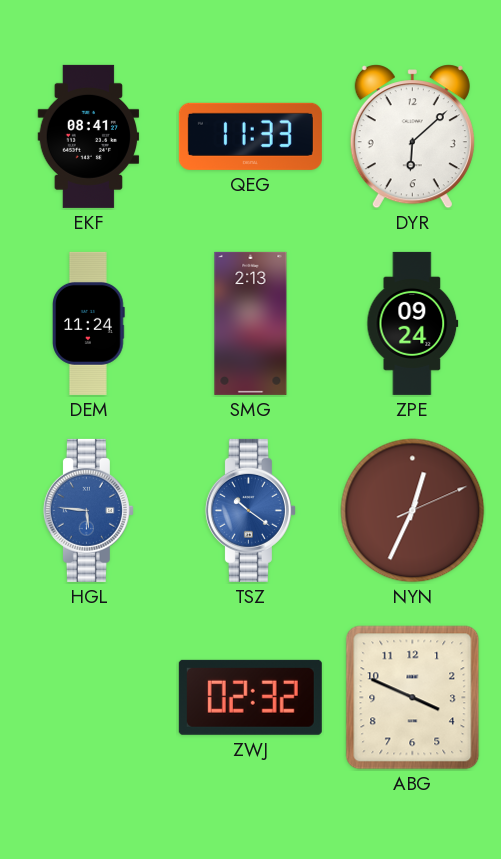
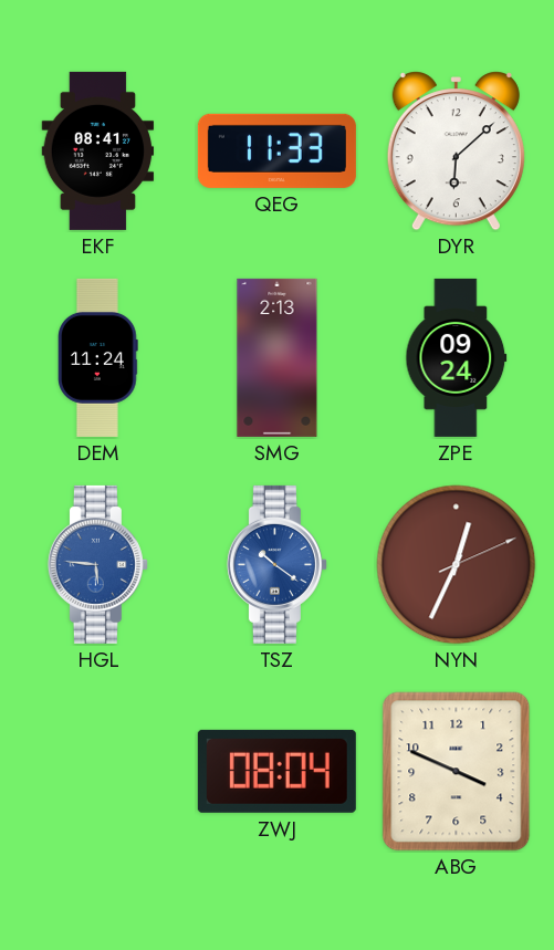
ZWJ: 02:32 -> 08:04 (276, 771)
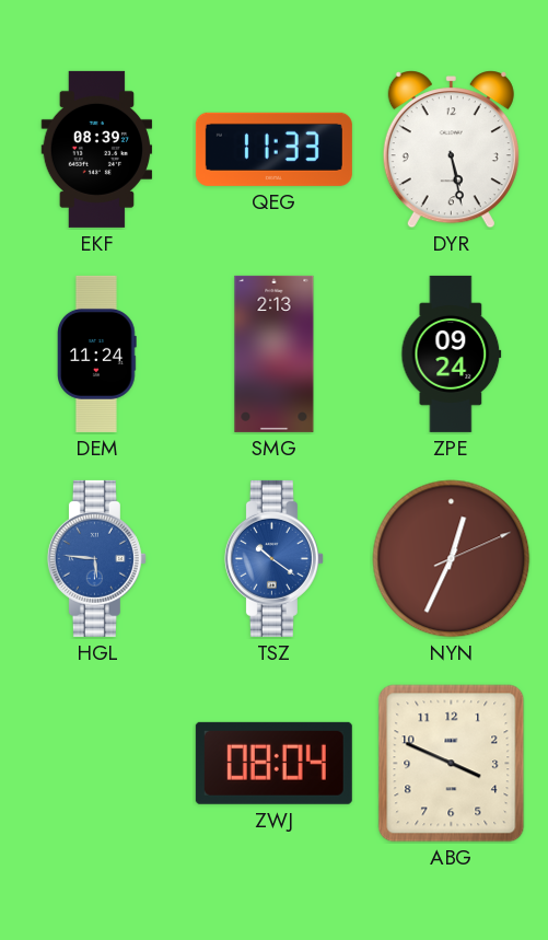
EKF: 08:41 -> 08:39 (97, 149)
DYR: 6:08 -> 5:28 (451, 150)
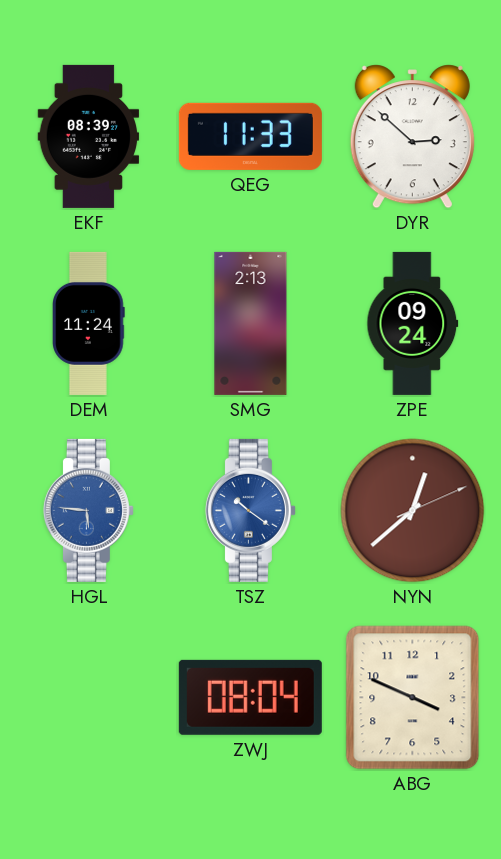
DYR: 5:28 -> 2:52 (412, 137)
NYN: 12:34 -> 12:38 (413, 511)
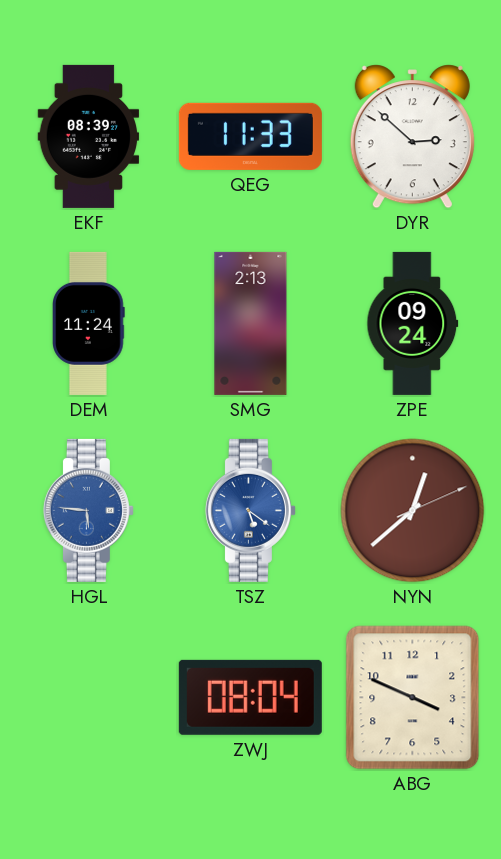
TSZ: 10:21 -> 5:21 (250, 510)
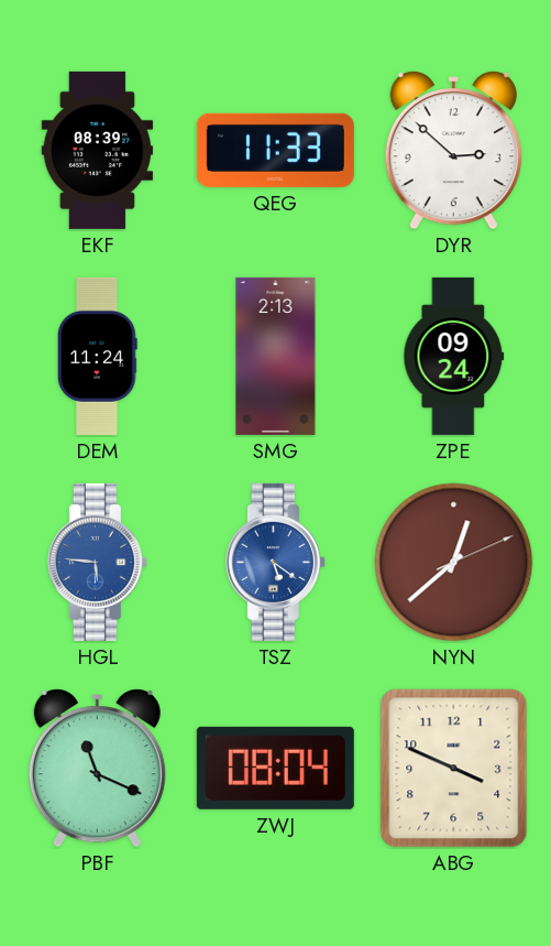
PBF: none -> 11:19 (97, 769)
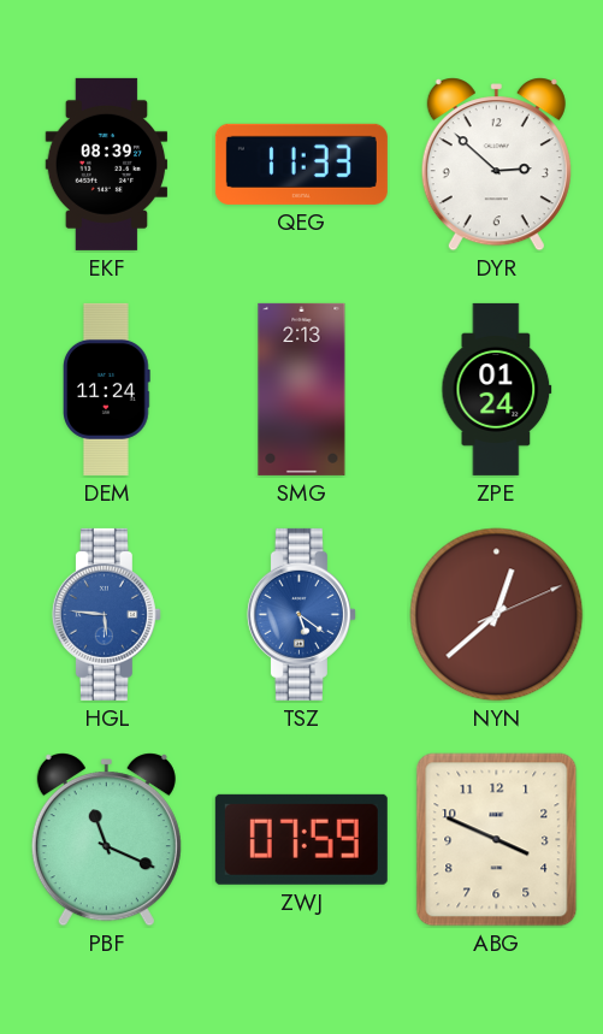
ZPE: 09:24 -> 01:24 (497, 389)
ZWJ: 08:04 -> 07:59 (301, 839)
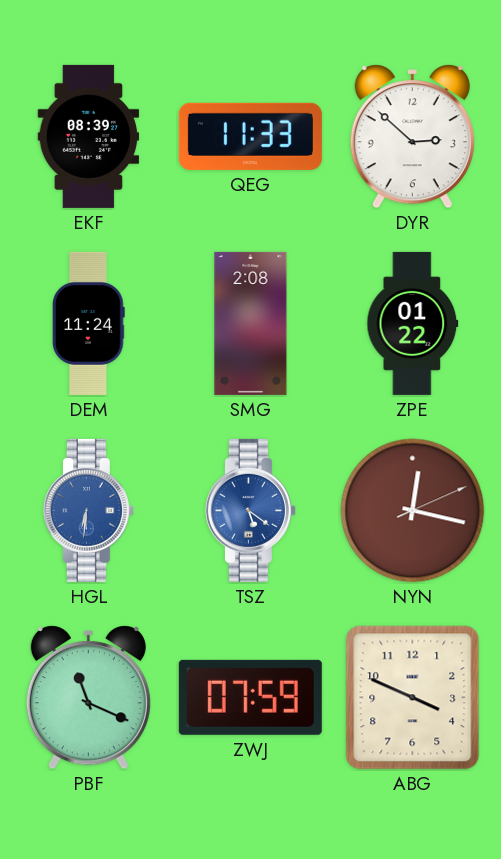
SMG: 2:13 -> 2:08 (251, 323)
ZPE: 01:24 -> 01:22 (413, 323)
HGL: 5:46 -> 6:31 (88, 510)
NYN: 12:38 -> 12:17 (413, 511)
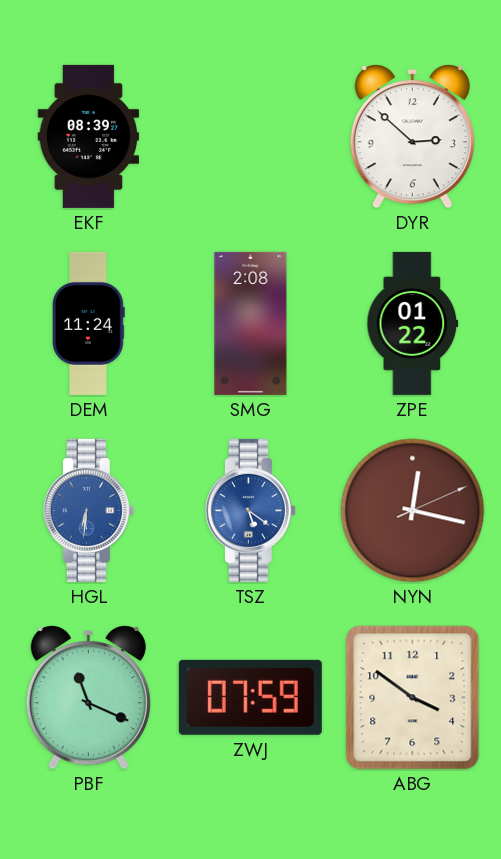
QEG: 11:33 -> none (250, 136)
ABG: 3:49 -> 3:51 (413, 698)
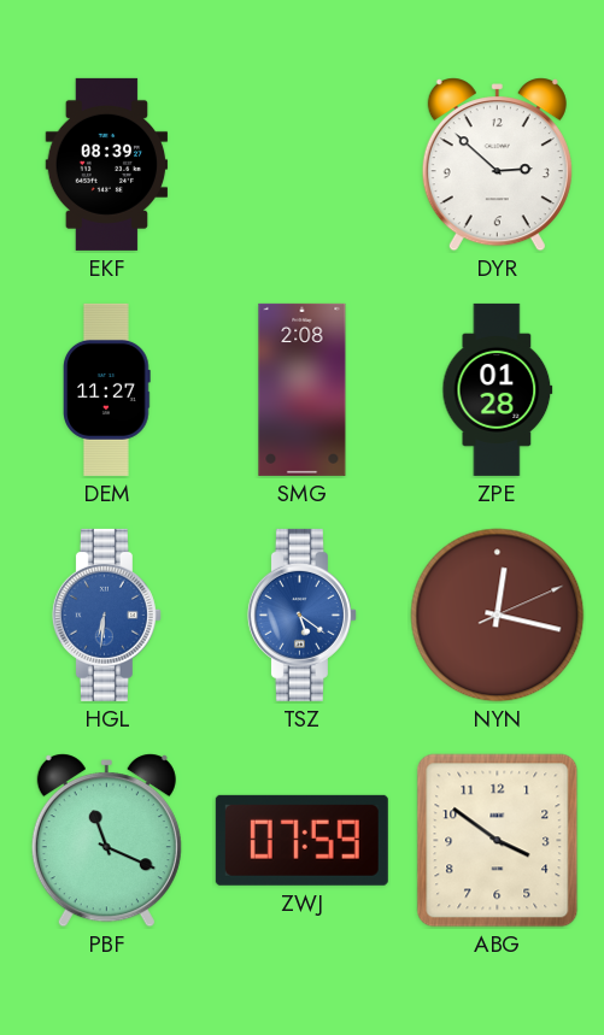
DEM: 11:24 -> 11:27 (107, 389)
ZPE: 01:22 -> 01:28 (498, 389)
